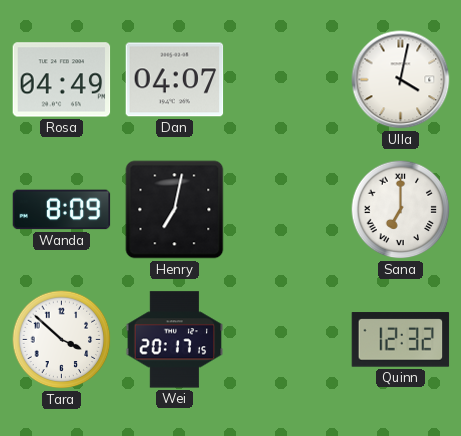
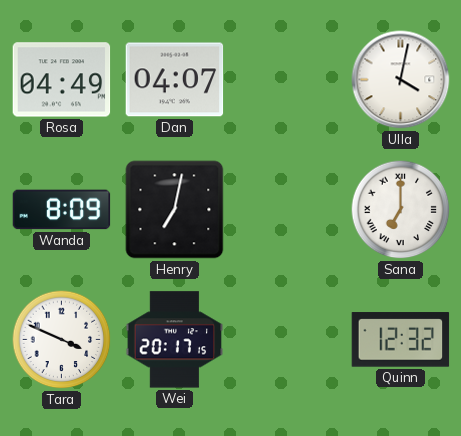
Tara: 3:52 -> 3:49 (62, 340)
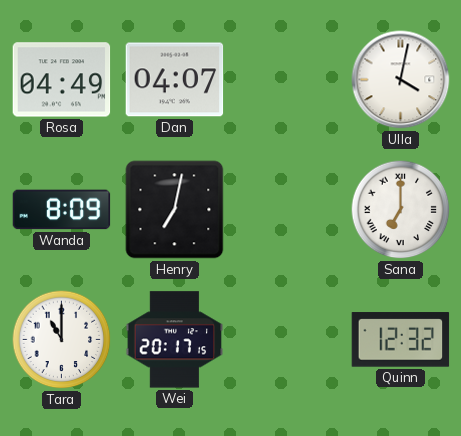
Tara: 3:49 -> 11:00 (62, 340)
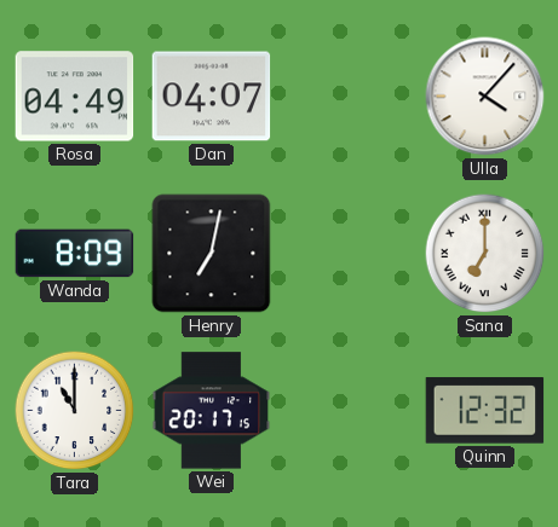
Ulla: 4:02 -> 4:07 (485, 97)
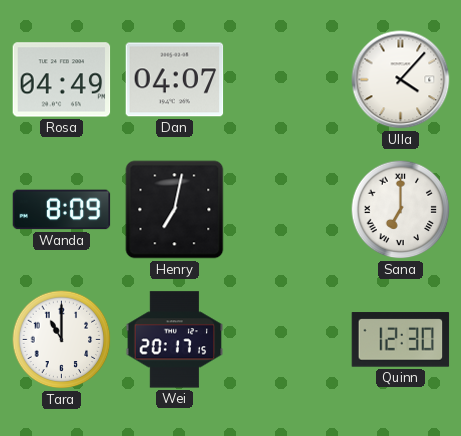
Quinn: 12:32 -> 12:30 (401, 340)
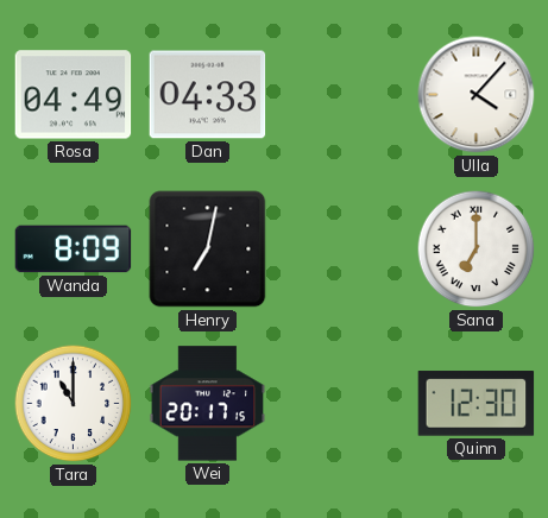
Dan: 04:07 -> 04:33 (208, 95)
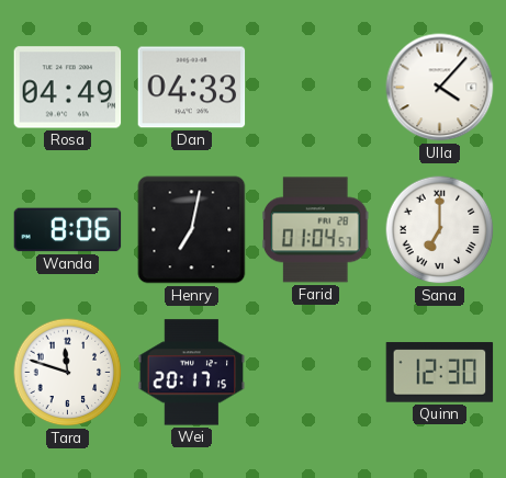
Wanda: 8:09 -> 8:06 (68, 230)
Farid: none -> 01:04 (316, 230)
Tara: 11:00 -> 11:48 (68, 373)
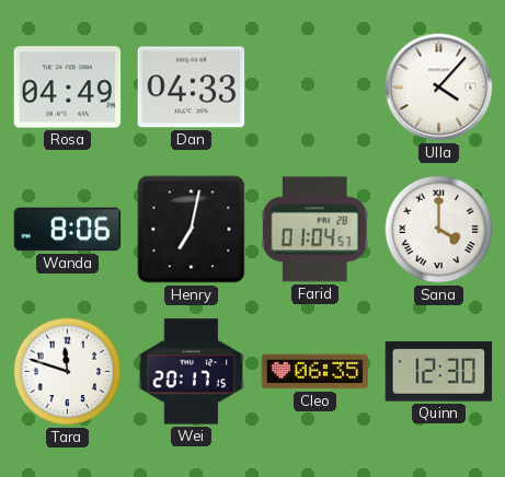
Sana: 7:00 -> 4:00 (439, 230)
Cleo: none -> 06:35 (315, 372)
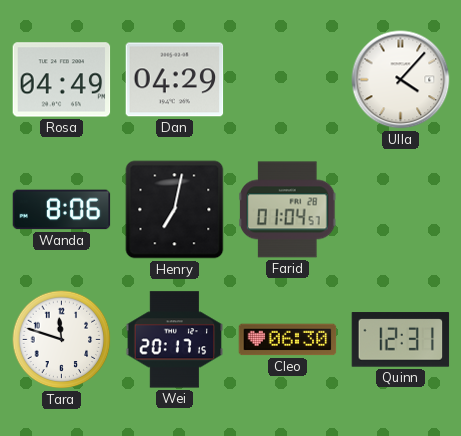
Dan: 04:33 -> 04:29 (175, 80)
Sana: 4:00 -> none (439, 230)
Cleo: 06:35 -> 06:30 (288, 340)
Quinn: 12:30 -> 12:31 (401, 340)
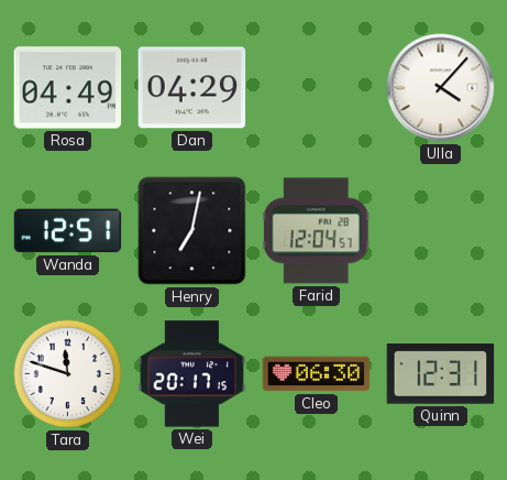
Wanda: 8:06 -> 12:51 (68, 231)
Farid: 01:04 -> 12:04 (317, 231)
